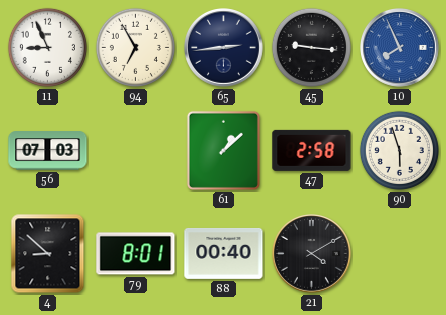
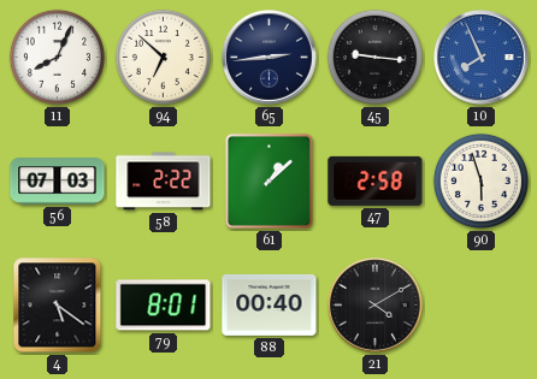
11: 8:56 -> 8:04 (57, 57)
94: 6:55 -> 6:52 (163, 57)
58: none -> 2:22 (164, 182)
4: 8:52 -> 5:21 (58, 306)
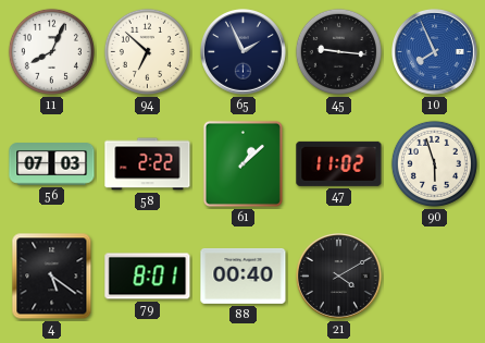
65: 2:44 -> 1:56 (244, 52)
47: 2:58 -> 11:02 (339, 163)
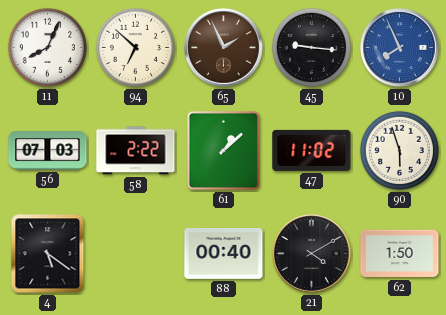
65 dial: navy -> brown (224, 48)
79: 8:01 -> none (148, 277)
62: none -> 1:50 (400, 254)
